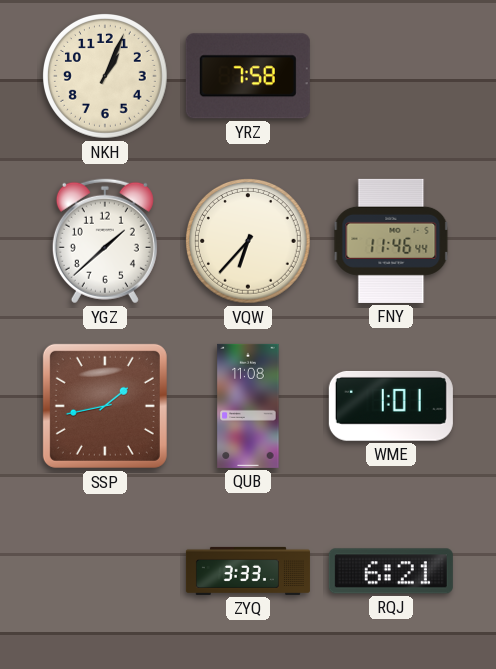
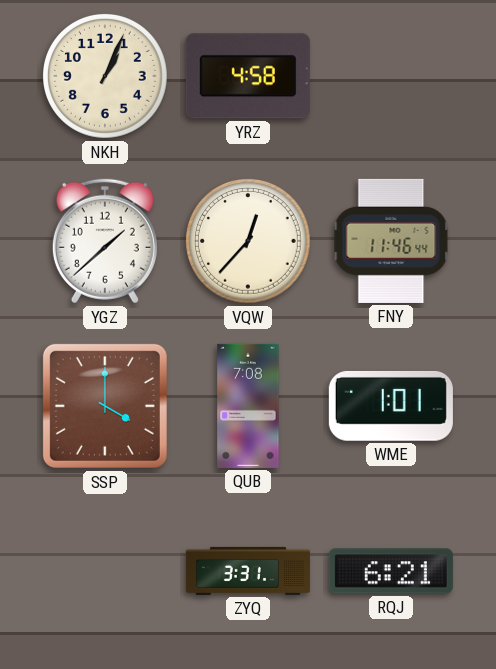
YRZ: 7:58 -> 4:58 (248, 76)
VQW: 6:37 -> 12:37 (249, 242)
SSP: 1:43 -> 4:00 (105, 406)
QUB: 11:08 -> 7:08 (248, 406)
ZYQ: 3:33 -> 3:31 (248, 571)
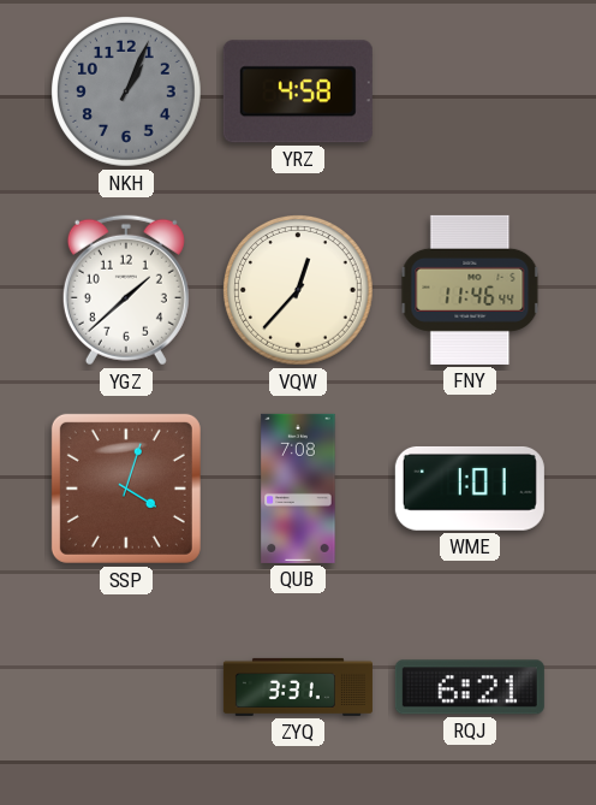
NKH dial: cream -> grey (127, 93)
SSP: 4:00 -> 4:03 (126, 489)
